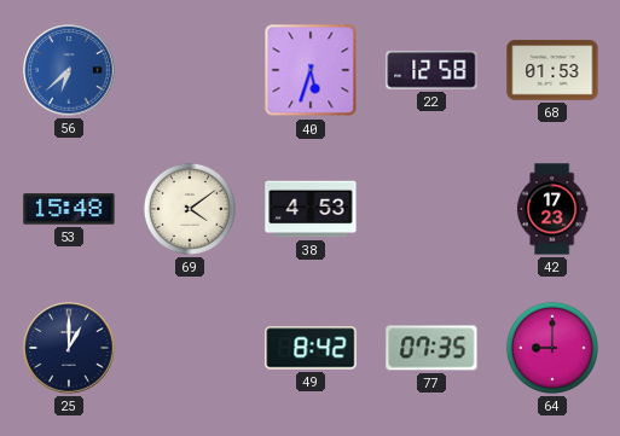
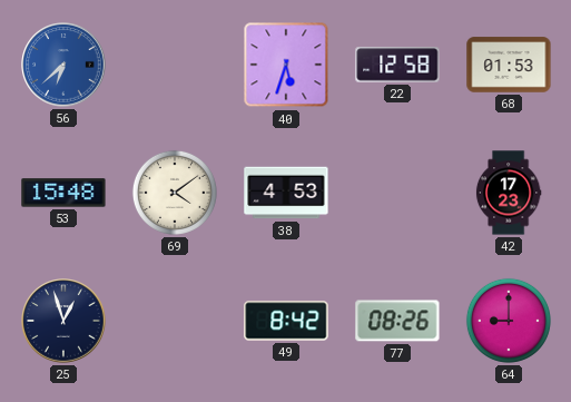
25: 1:00 -> 12:57 (63, 321)
77: 07:35 -> 08:26 (397, 321)
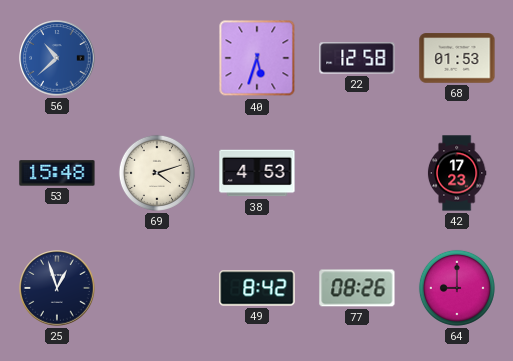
56: 6:38 -> 10:38 (57, 58)
69: 4:09 -> 4:12 (157, 173)
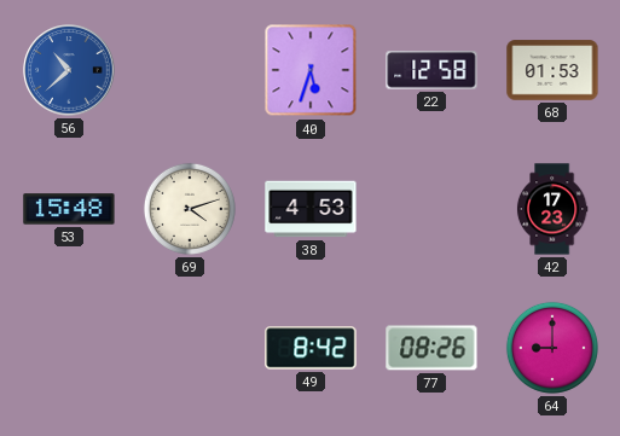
25: 12:57 -> none (57, 288)
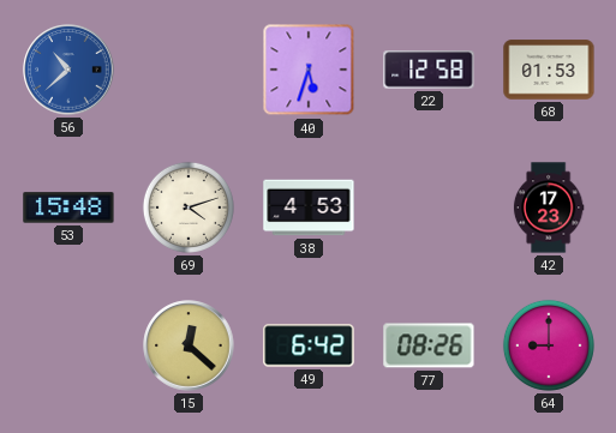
15: none -> 12:22 (189, 345)
49: 8:42 -> 6:42 (309, 345)
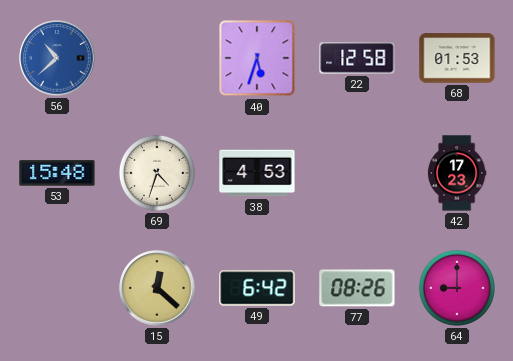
69: 4:12 -> 4:33 (157, 173)
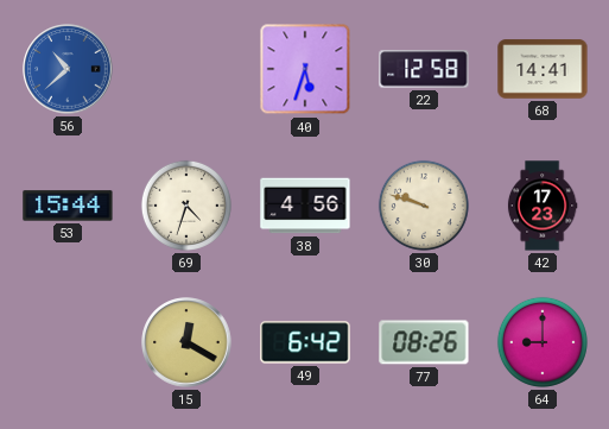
68: 01:53 -> 14:41 (543, 69)
53: 15:48 -> 15:44 (68, 206)
38: 4:53 -> 4:56 (305, 206)
30: none -> 9:48 (424, 206)
15: 12:22 -> 12:20 (186, 342)
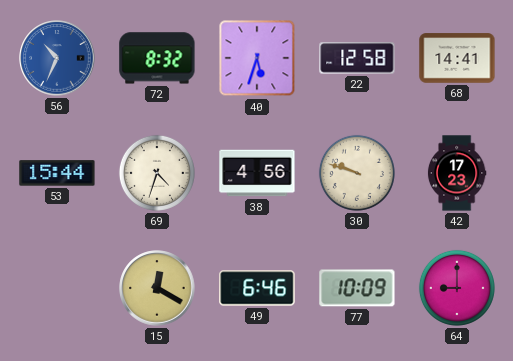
56: 10:38 -> 10:34 (57, 58)
72: none -> 8:32 (157, 58)
49: 6:42 -> 6:46 (257, 288)
77: 08:26 -> 10:09 (357, 288)
